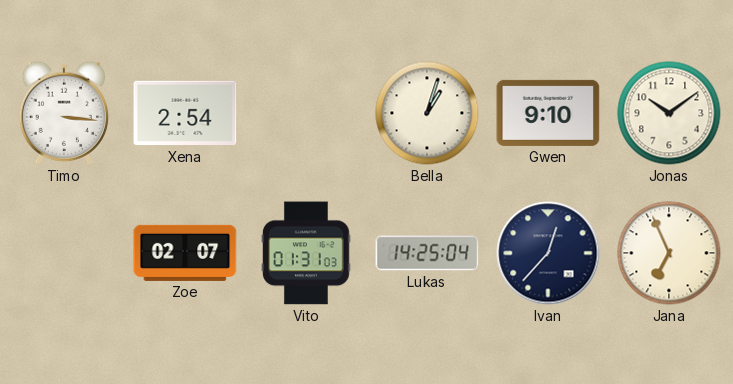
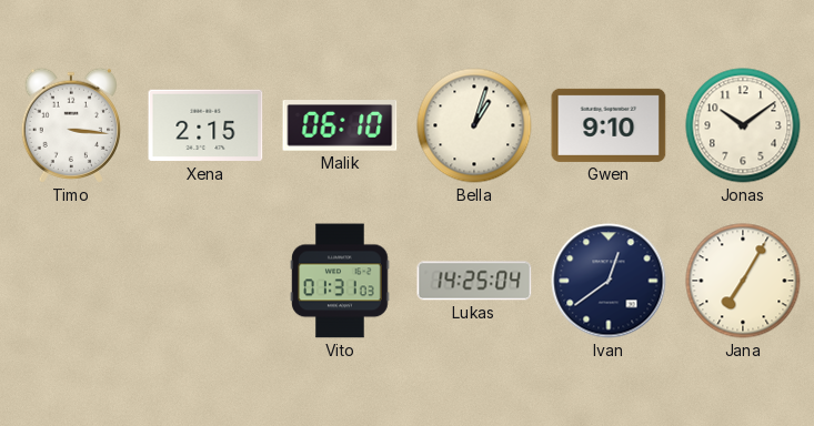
Xena: 2:54 -> 2:15 (205, 125)
Malik: none -> 06:10 (340, 126)
Zoe: 02:07 -> none (185, 253)
Ivan: 12:37 -> 12:39 (609, 281)
Jana: 6:56 -> 7:05 (743, 281)
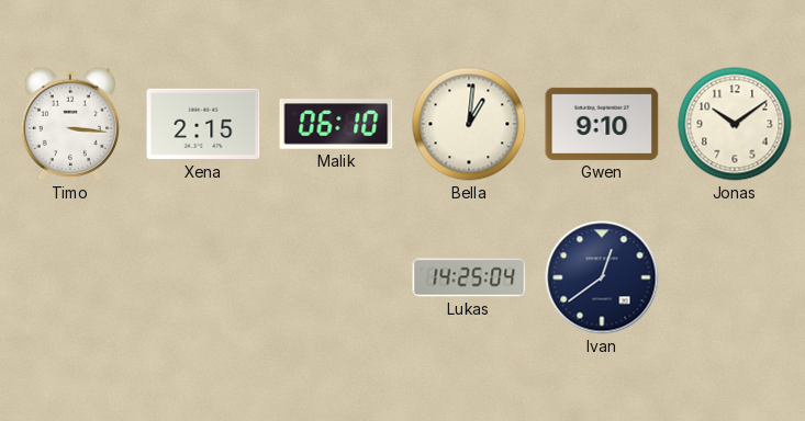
Bella: 1:03 -> 1:01 (469, 124)
Vito: 01:31 -> none (340, 281)
Jana: 7:05 -> none (743, 281)
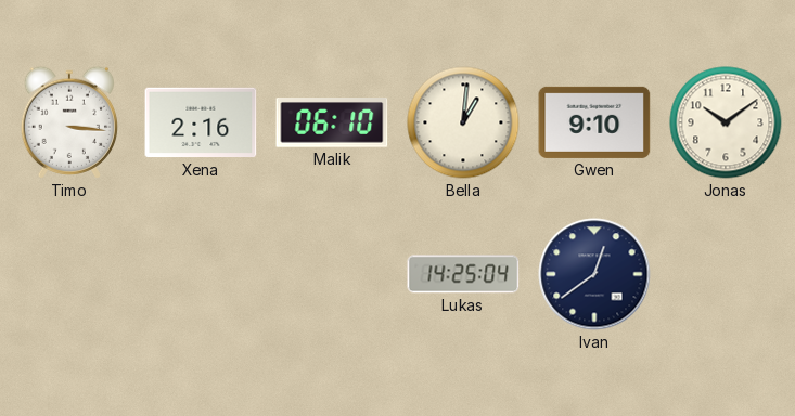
Xena: 2:15 -> 2:16 (201, 122)
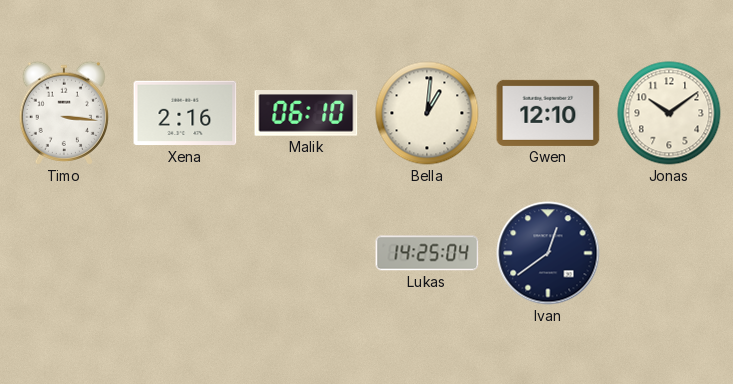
Gwen: 9:10 -> 12:10 (548, 113)
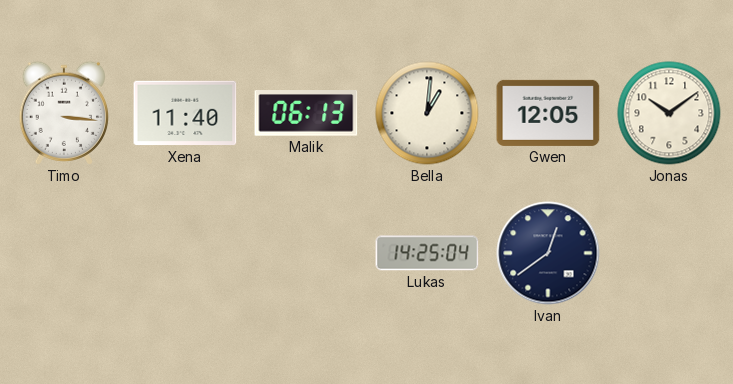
Xena: 2:16 -> 11:40 (185, 113)
Malik: 06:10 -> 06:13 (306, 114)
Gwen: 12:10 -> 12:05 (548, 113)
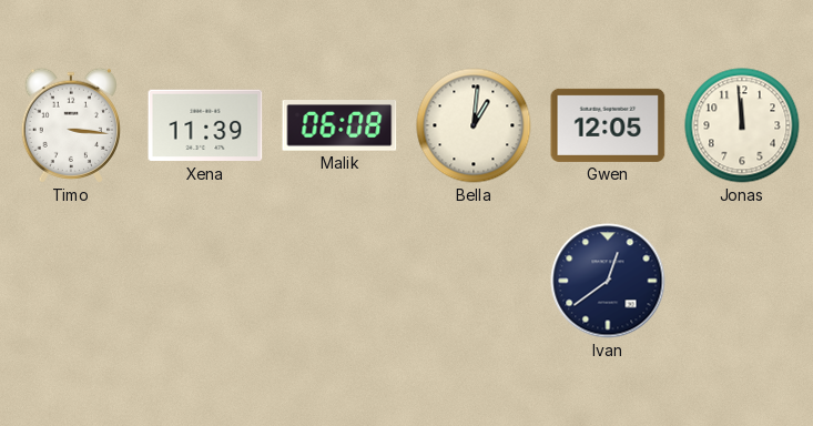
Xena: 11:40 -> 11:39 (205, 125)
Malik: 06:13 -> 06:08 (339, 126)
Jonas: 10:09 -> 11:59 (742, 125)
Lukas: 14:25 -> none (427, 253)
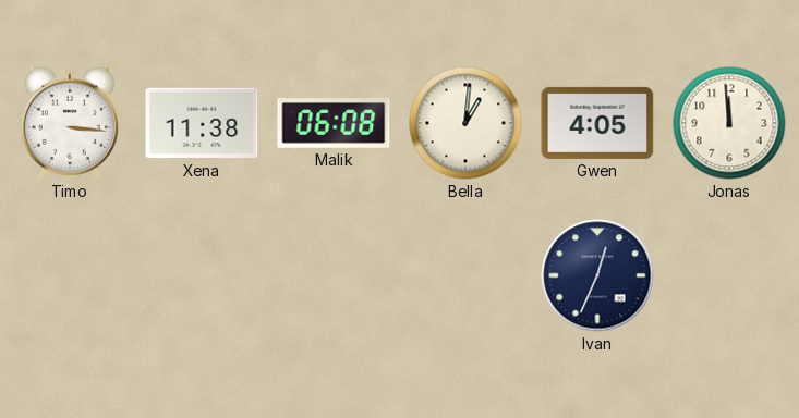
Xena: 11:39 -> 11:38 (202, 123)
Gwen: 12:05 -> 4:05 (597, 123)
Ivan: 12:39 -> 12:34 (597, 275)
